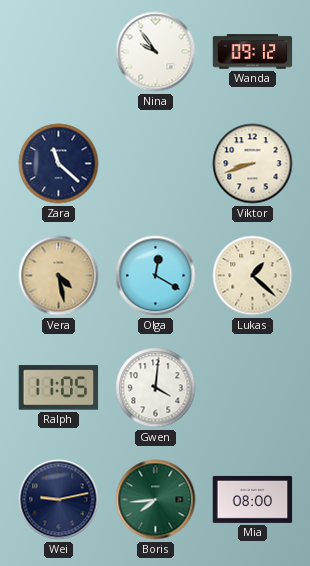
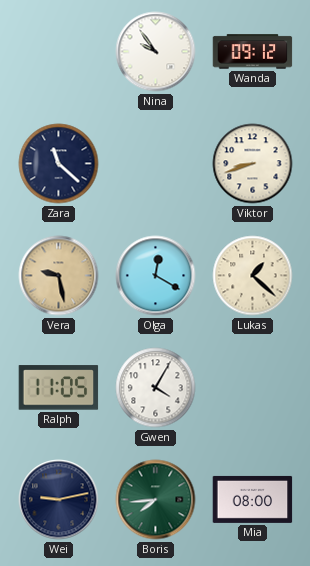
Vera: 4:28 -> 9:28 (59, 276)
Gwen: 4:01 -> 4:05 (156, 388)
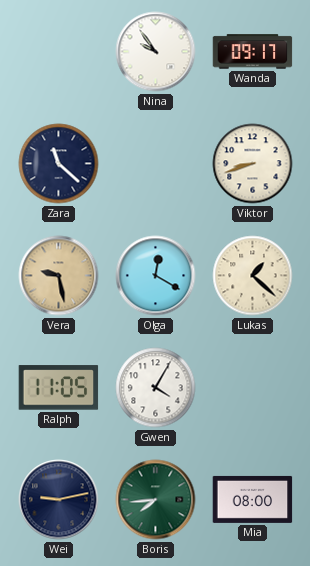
Wanda: 09:12 -> 09:17 (253, 52)
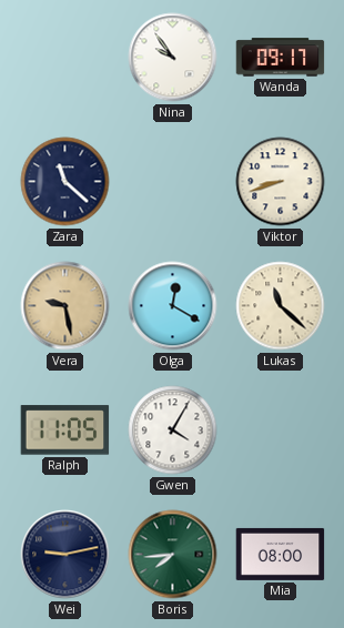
Lukas: 1:22 -> 11:22 (281, 306)
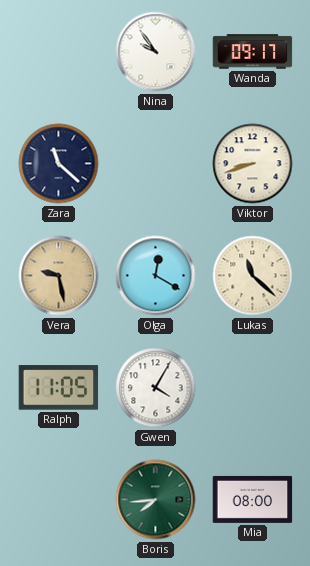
Wei: 9:13 -> none (65, 555)
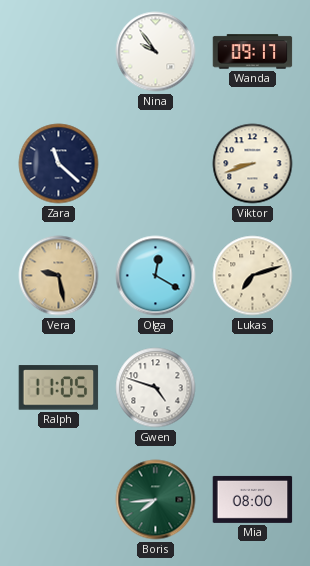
Lukas: 11:22 -> 7:12 (253, 276)
Gwen: 4:05 -> 4:48 (156, 388)
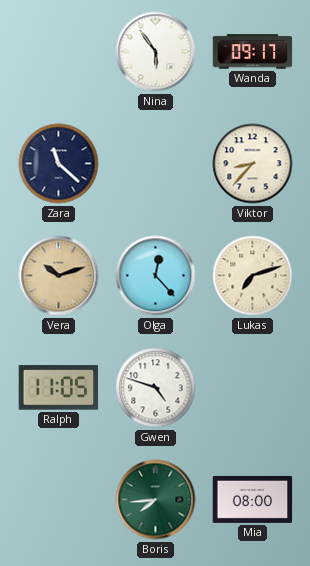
Nina: 9:54 -> 5:54 (156, 52)
Viktor: 8:42 -> 8:37 (253, 164)
Vera: 9:28 -> 10:12 (59, 276)
Olga: 12:20 -> 12:23 (156, 276)
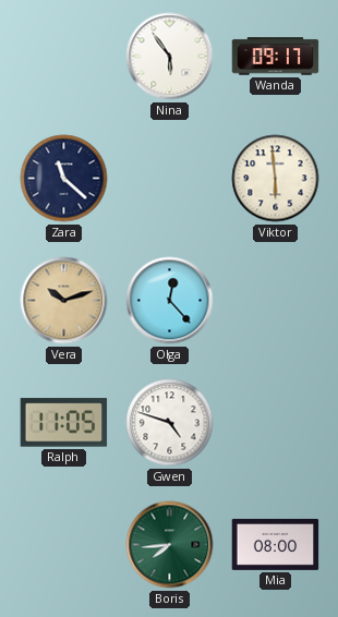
Viktor: 8:37 -> 5:59 (276, 179)
Lukas: 7:12 -> none (253, 276)
